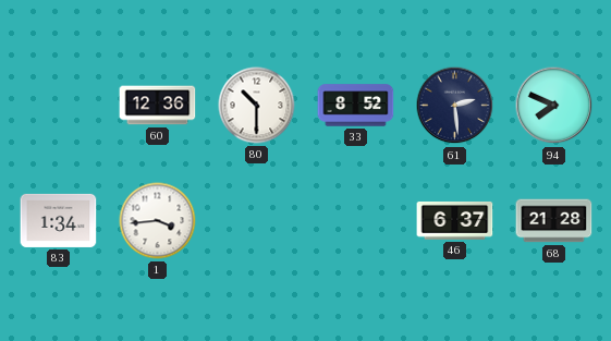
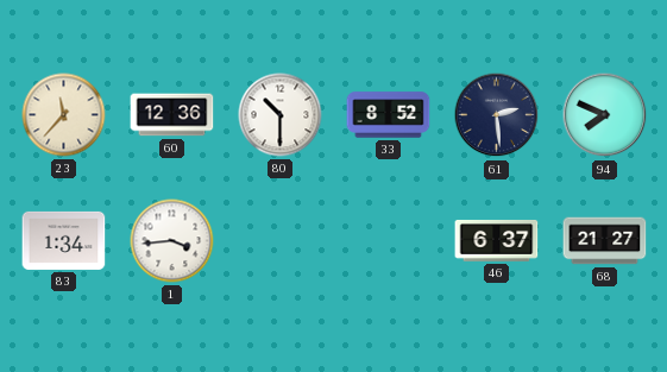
23: none -> 11:37 (64, 115)
68: 21:28 -> 21:27 (605, 241)
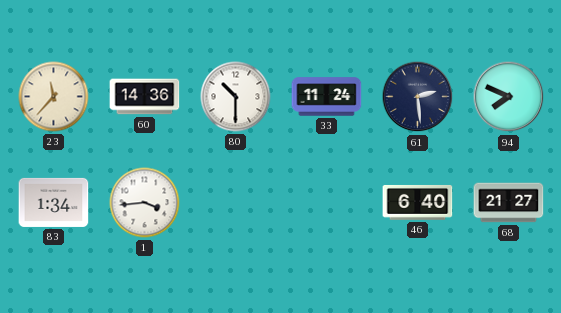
60: 12:36 -> 14:36 (145, 97)
33: 8:52 -> 11:24 (327, 97)
46: 6:37 -> 6:40 (418, 202)
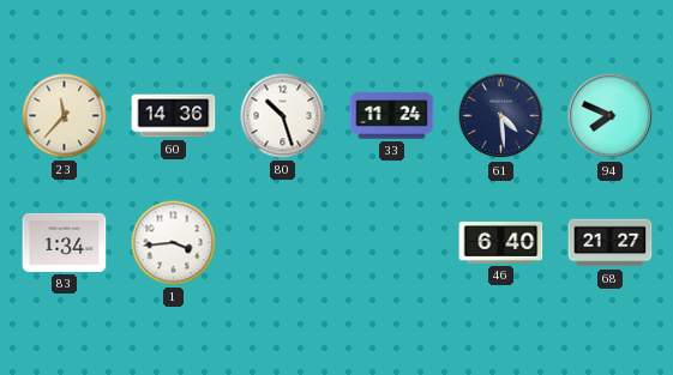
80: 10:30 -> 10:27 (283, 116)
61: 2:29 -> 4:29 (501, 116)
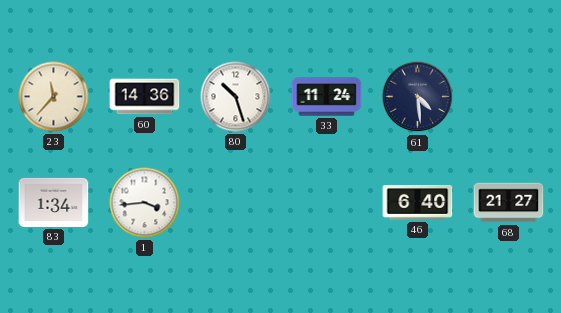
94: 7:49 -> none (611, 116)
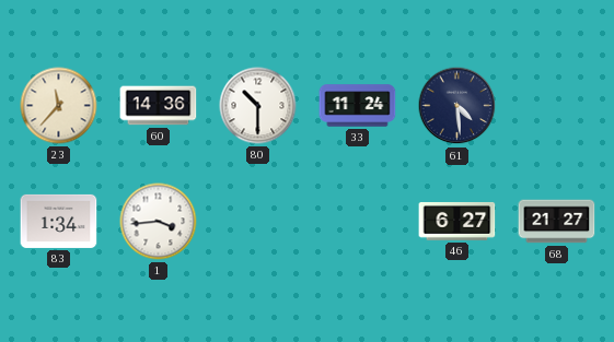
80: 10:27 -> 10:30 (258, 106)
46: 6:40 -> 6:27 (457, 221)
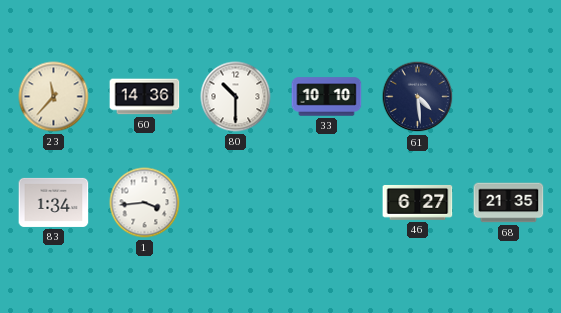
33: 11:24 -> 10:10 (327, 97)
68: 21:27 -> 21:35 (509, 203)
